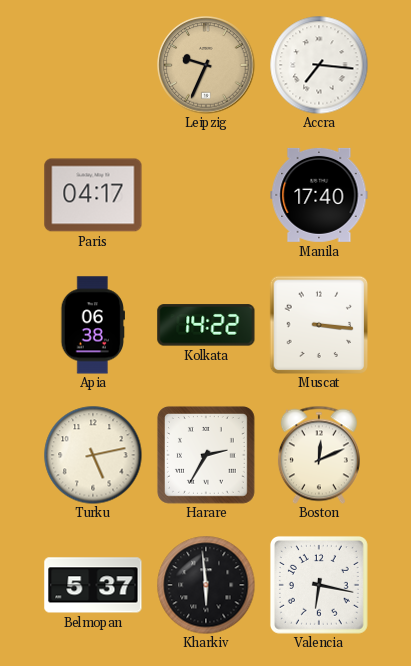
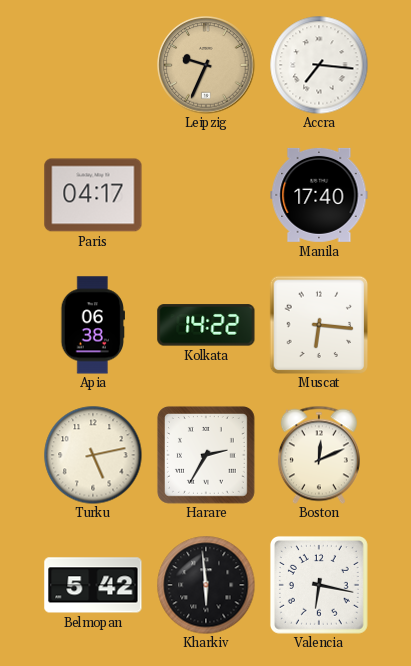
Muscat: 3:16 -> 6:16 (319, 325)
Belmopan: 5:37 -> 5:42 (93, 585)
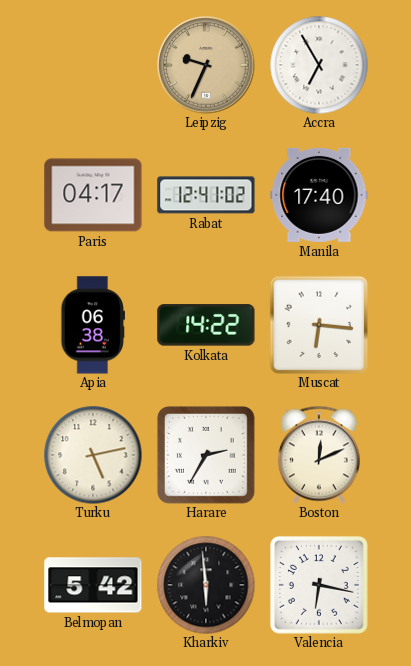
Accra: 7:16 -> 6:55 (319, 65)
Rabat: none -> 12:41 (206, 195)
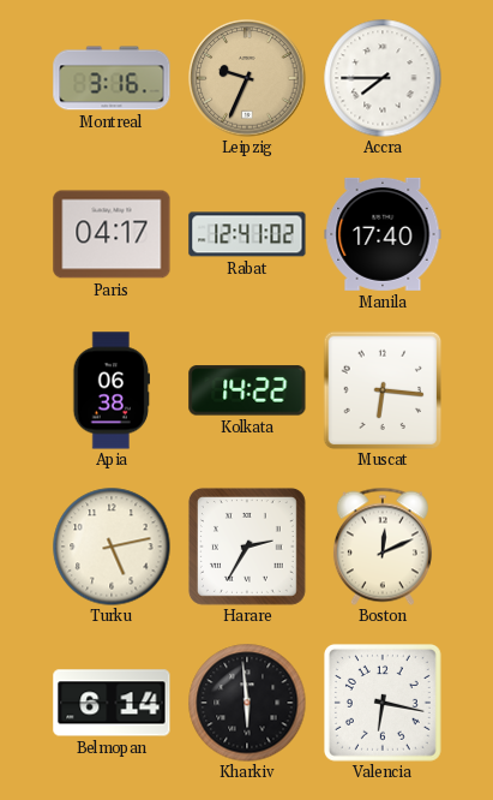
Montreal: none -> 3:16 (112, 78)
Accra: 6:55 -> 7:45 (383, 78)
Belmopan: 5:42 -> 6:14 (112, 703)
